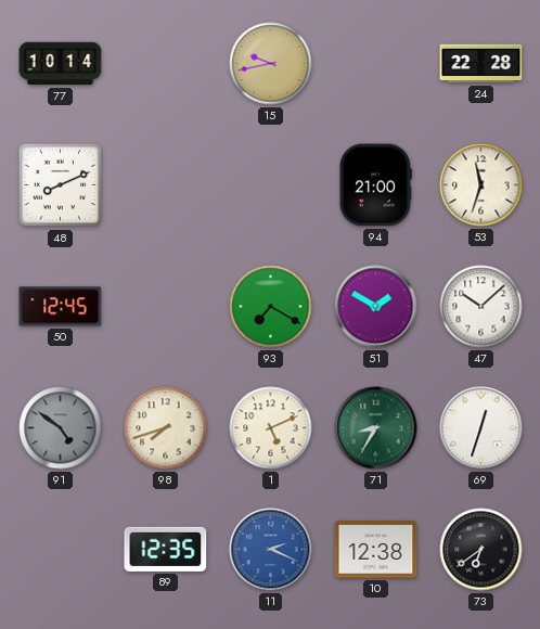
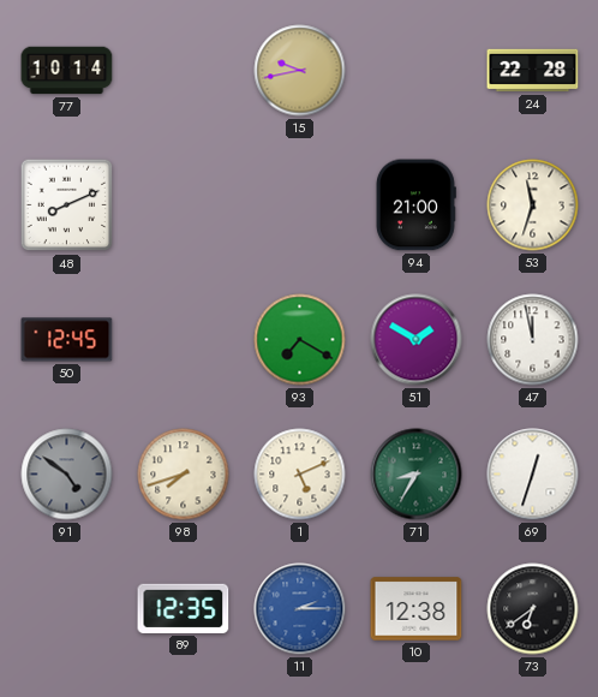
47: 10:08 -> 11:58 (533, 340)
11: 2:19 -> 2:15 (300, 609)
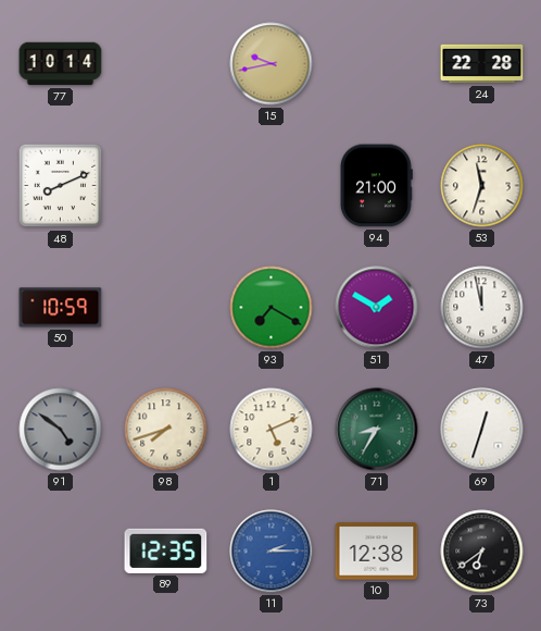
50: 12:45 -> 10:59 (61, 308)
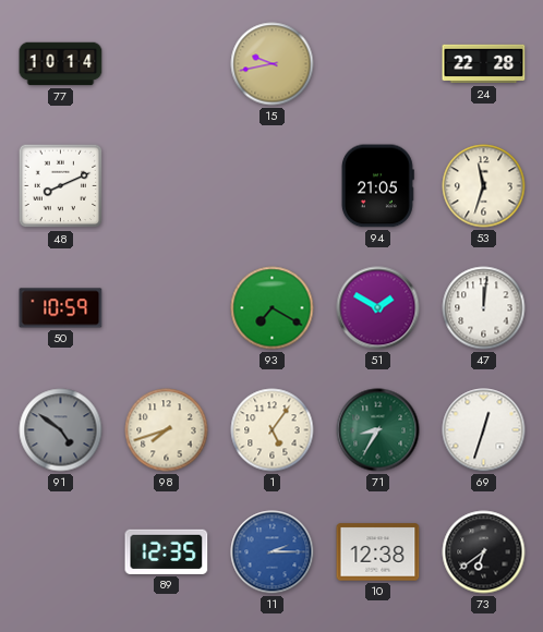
94: 21:00 -> 21:05 (377, 186)
47: 11:58 -> 12:01 (484, 308)
1: 5:11 -> 5:06 (273, 430)
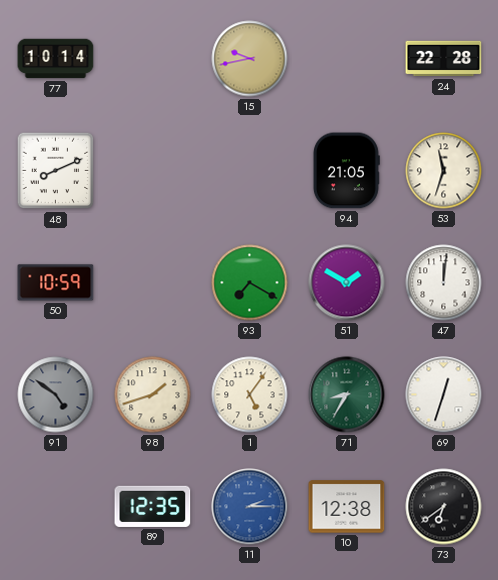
98: 7:42 -> 1:42 (153, 395)
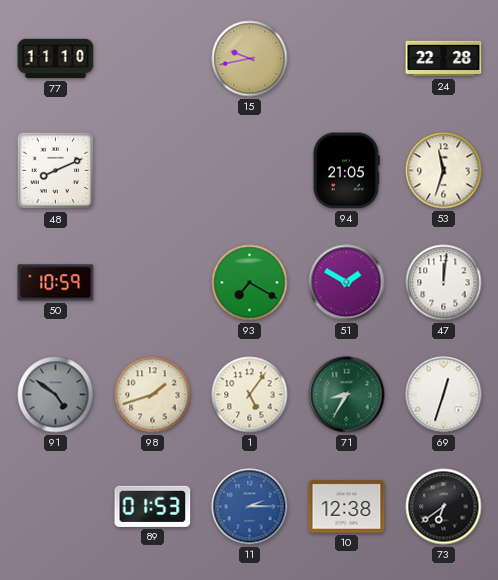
77: 10:14 -> 11:10 (56, 59)
89: 12:35 -> 01:53 (153, 506)
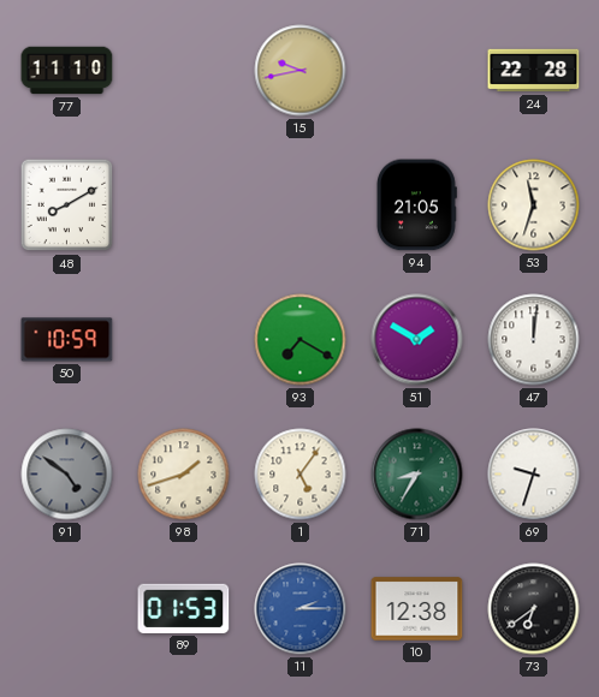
48: 8:11 -> 8:10 (67, 205)
69: 12:33 -> 9:33 (534, 475)
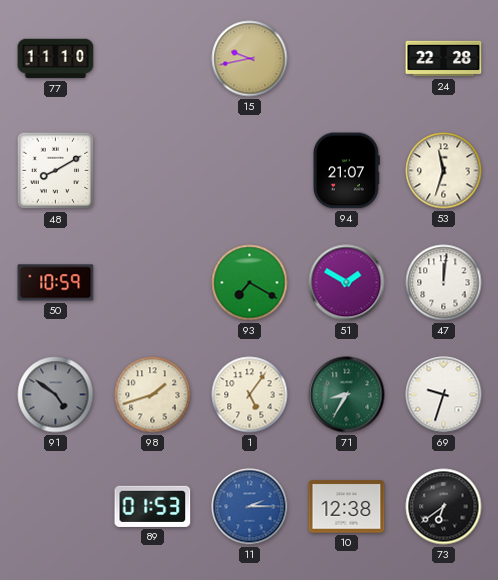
94: 21:05 -> 21:07 (346, 171)
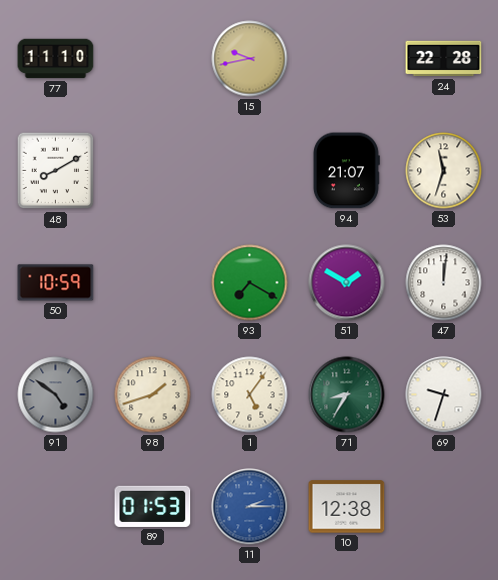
73: 6:39 -> none (444, 507)
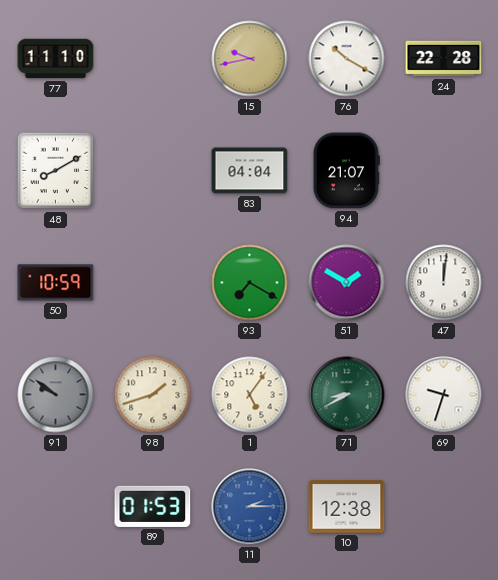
76: none -> 10:20 (347, 59)
83: none -> 04:04 (250, 171)
53: 11:33 -> none (444, 171)
91: 4:51 -> 9:51 (56, 395)
71: 8:35 -> 8:40 (347, 395)
